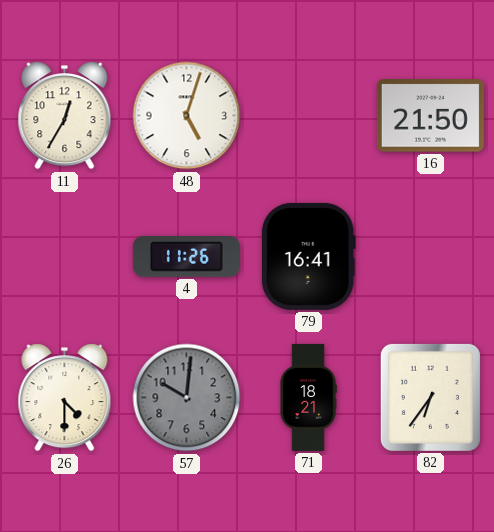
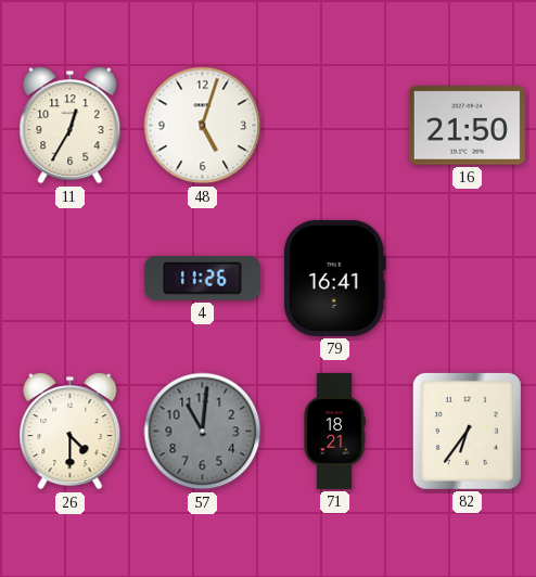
57: 10:01 -> 11:01 (203, 432)
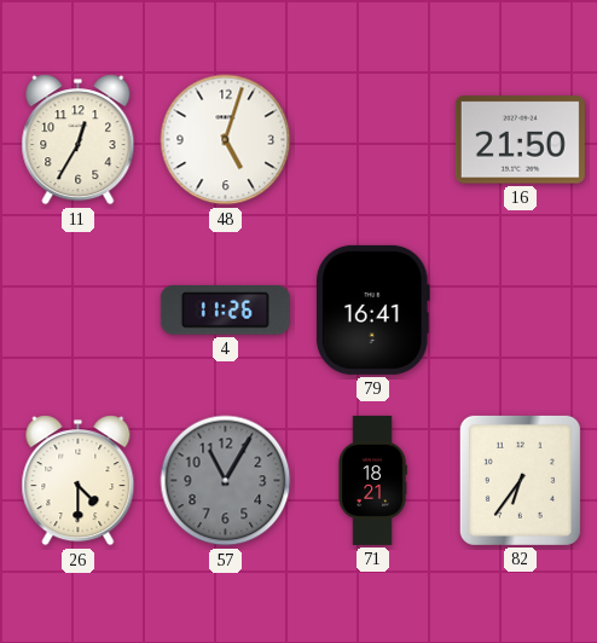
57: 11:01 -> 11:05 (226, 481)
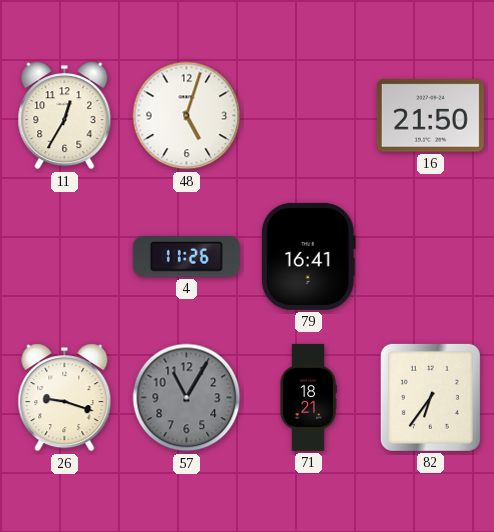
26: 4:30 -> 9:18 (65, 398)
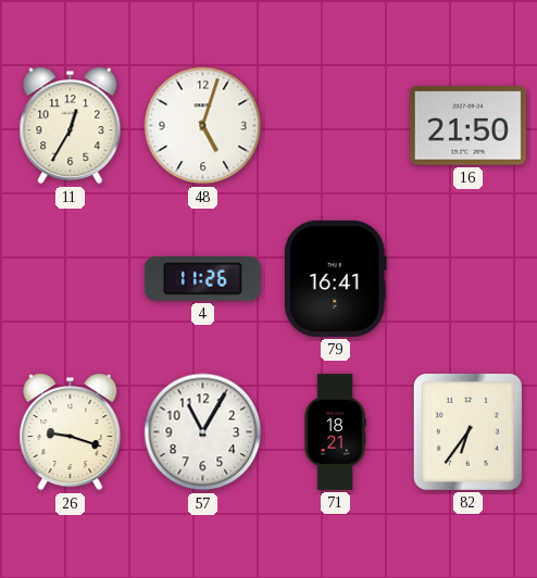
57 dial: grey -> white (203, 432)
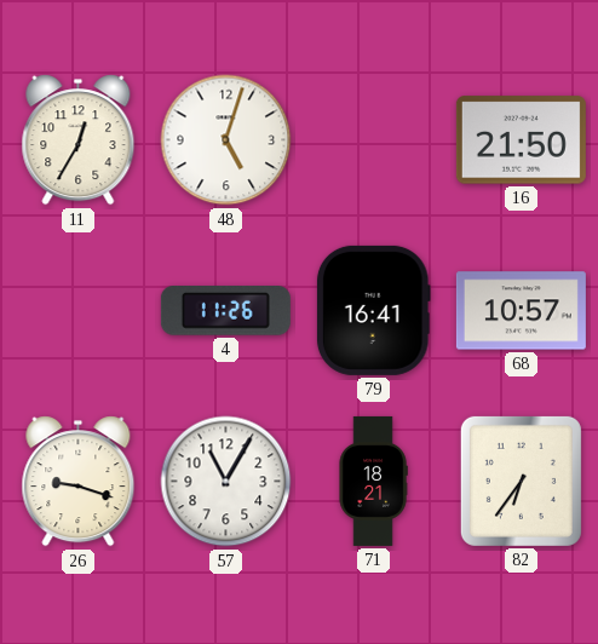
68: none -> 10:57 (521, 311)
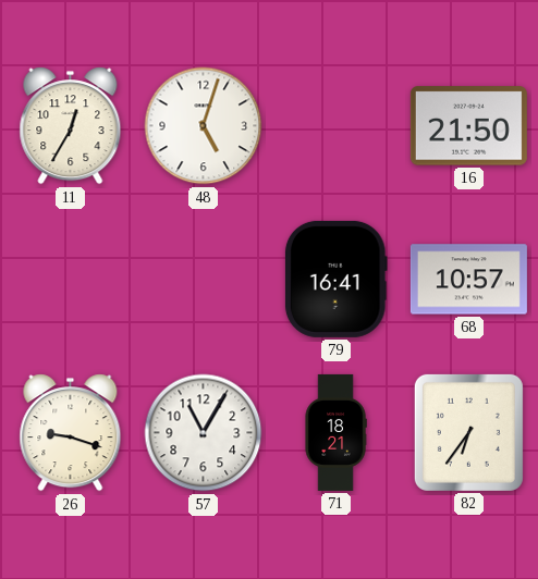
4: 11:26 -> none (225, 311)
